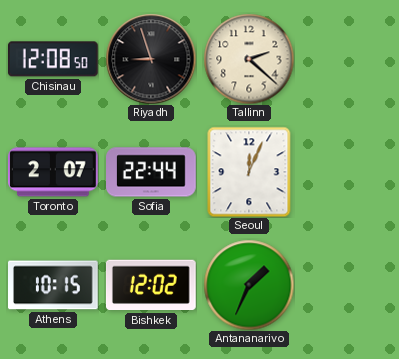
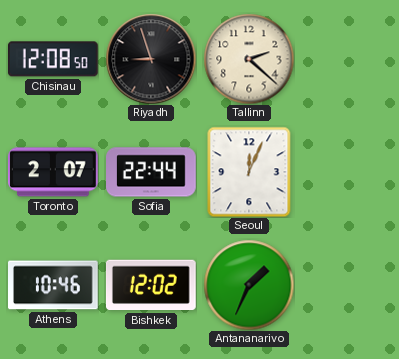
Athens: 10:15 -> 10:46 (54, 285)
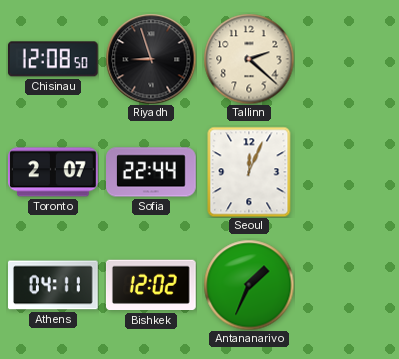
Athens: 10:46 -> 04:11 (54, 285)
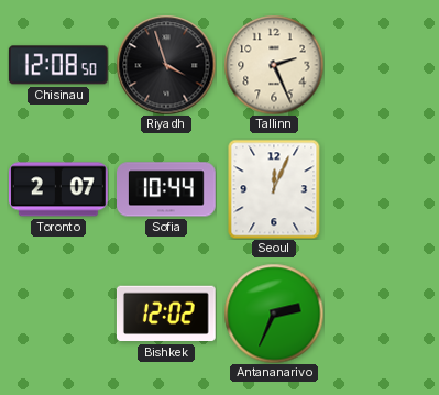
Riyadh: 8:57 -> 3:57 (166, 65)
Tallinn: 2:22 -> 2:26 (274, 65)
Sofia: 22:44 -> 10:44 (166, 189)
Athens: 04:11 -> none (54, 285)
Antananarivo: 1:34 -> 2:34 (274, 314)
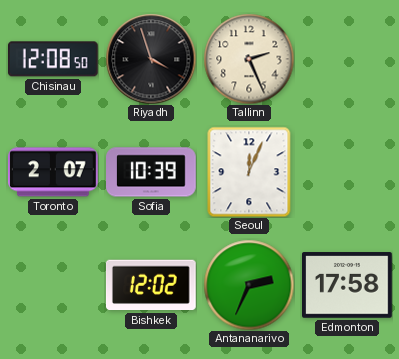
Sofia: 10:44 -> 10:39 (151, 172)
Edmonton: none -> 17:58 (348, 285)
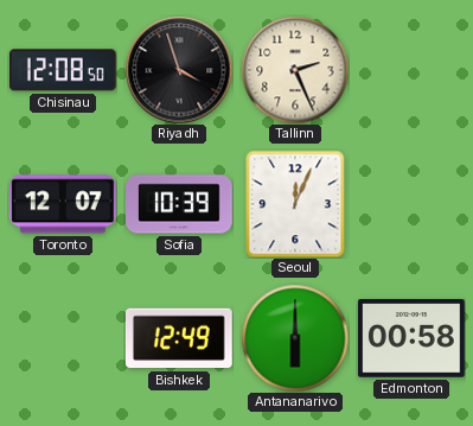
Toronto: 2:07 -> 12:07 (64, 204)
Bishkek: 12:02 -> 12:49 (179, 338)
Antananarivo: 2:34 -> 6:00 (295, 338)
Edmonton: 17:58 -> 00:58 (413, 338)
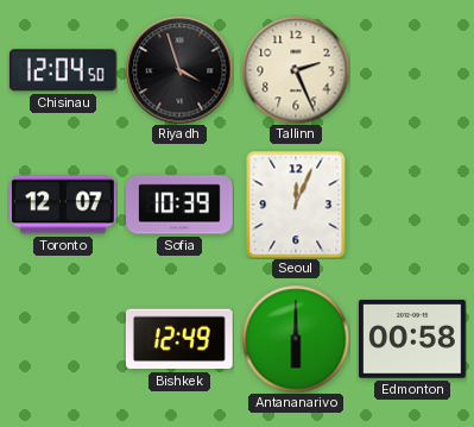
Chisinau: 12:08 -> 12:04 (63, 70)
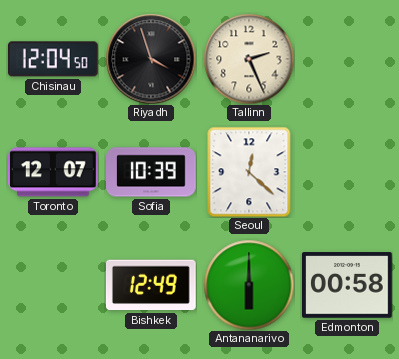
Seoul: 12:04 -> 12:22 (249, 172)
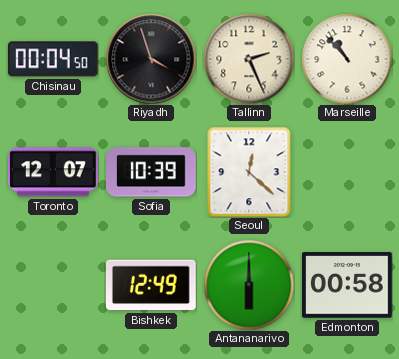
Chisinau: 12:04 -> 00:04 (53, 59)
Marseille: none -> 10:53 (347, 59)
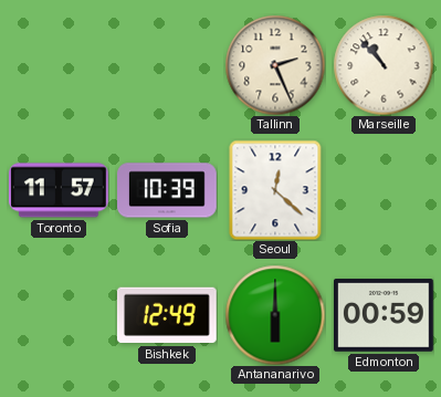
Chisinau: 00:04 -> none (53, 59)
Riyadh: 3:57 -> none (151, 59)
Toronto: 12:07 -> 11:57 (60, 190)
Edmonton: 00:58 -> 00:59 (385, 315)
